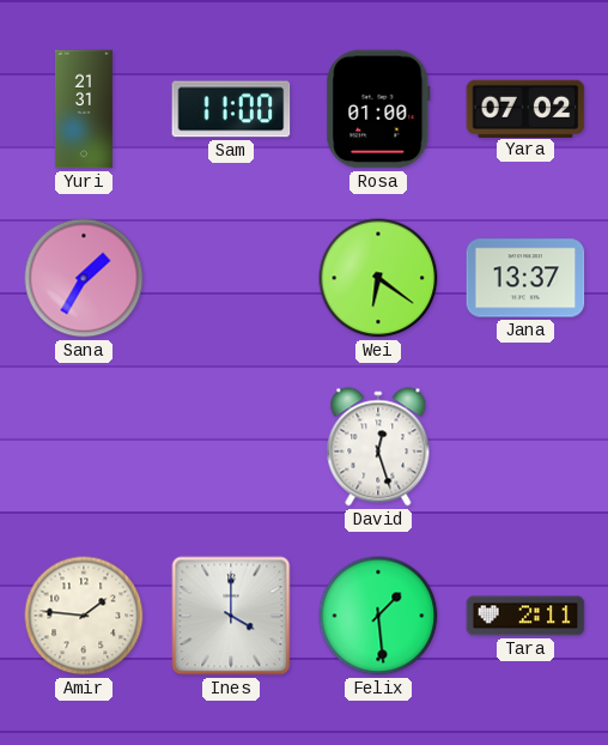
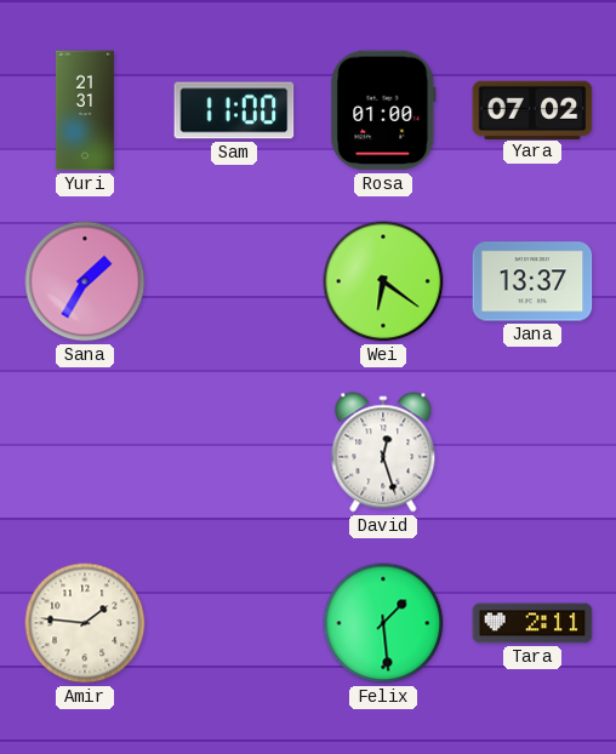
Ines: 4:00 -> none (231, 616)
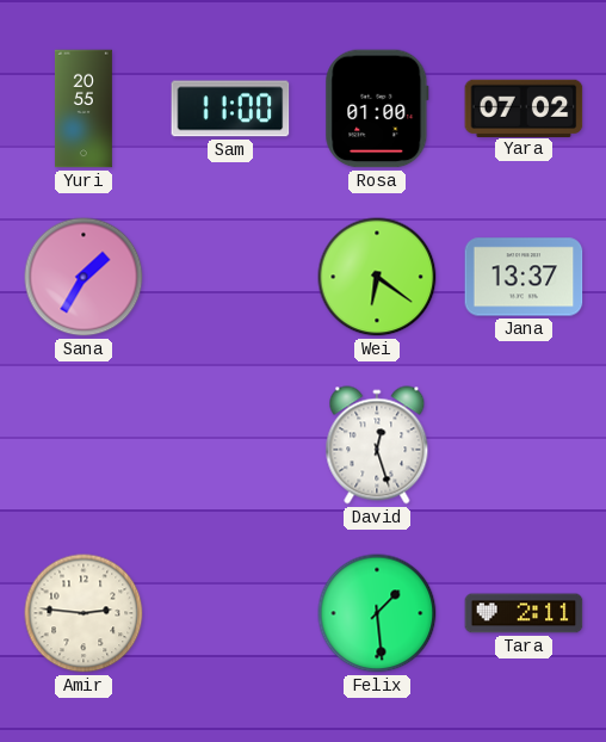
Yuri: 21:31 -> 20:55 (84, 109)
Amir: 1:46 -> 2:46 (84, 613)
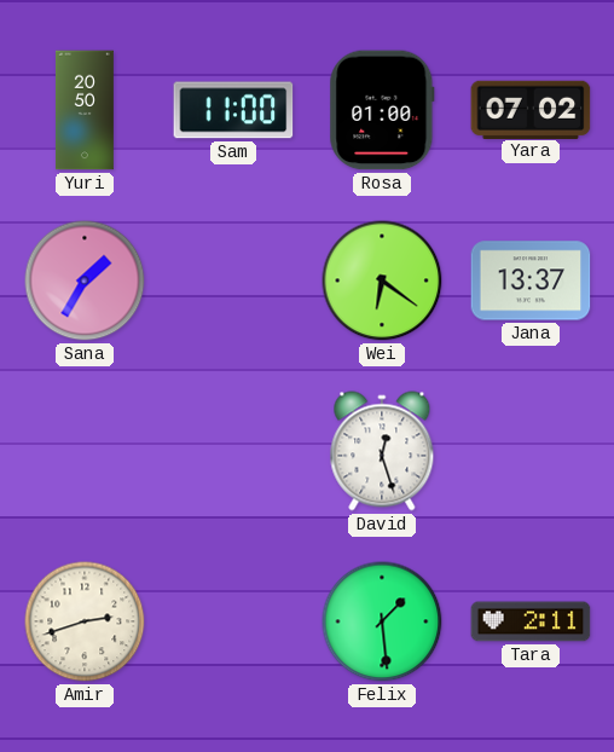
Yuri: 20:55 -> 20:50 (85, 110)
Amir: 2:46 -> 2:42 (85, 621)
